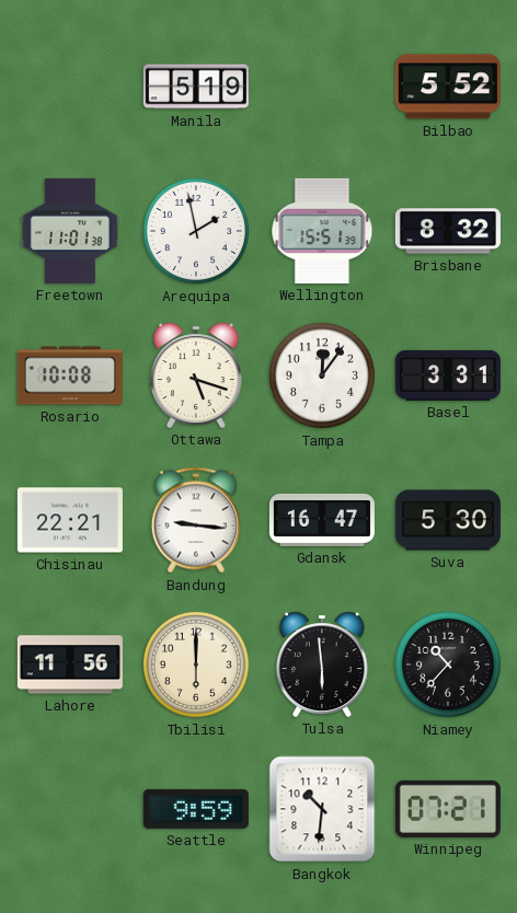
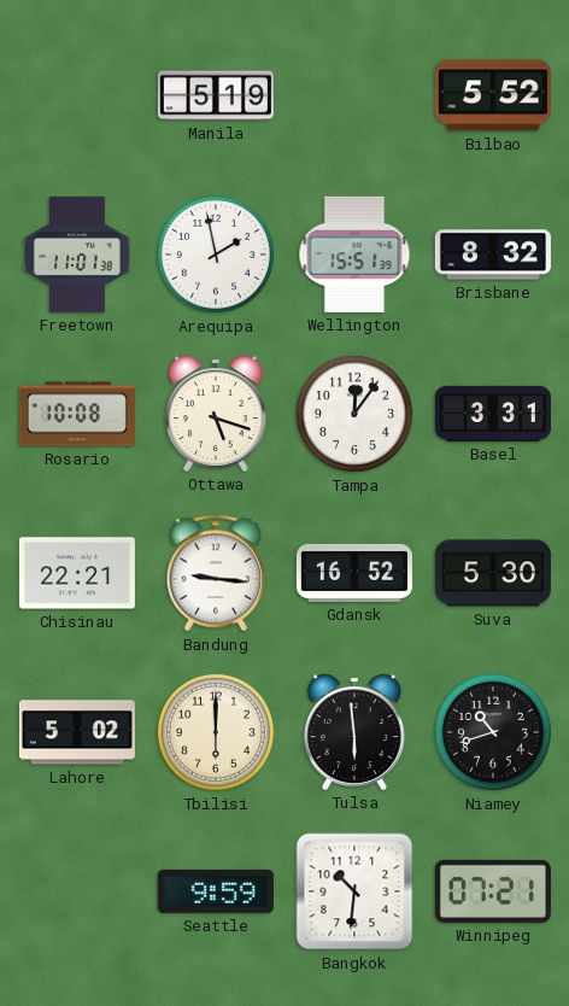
Gdansk: 16:47 -> 16:52 (354, 573)
Lahore: 11:56 -> 5:02 (77, 732)
Niamey: 10:37 -> 10:42 (493, 732)
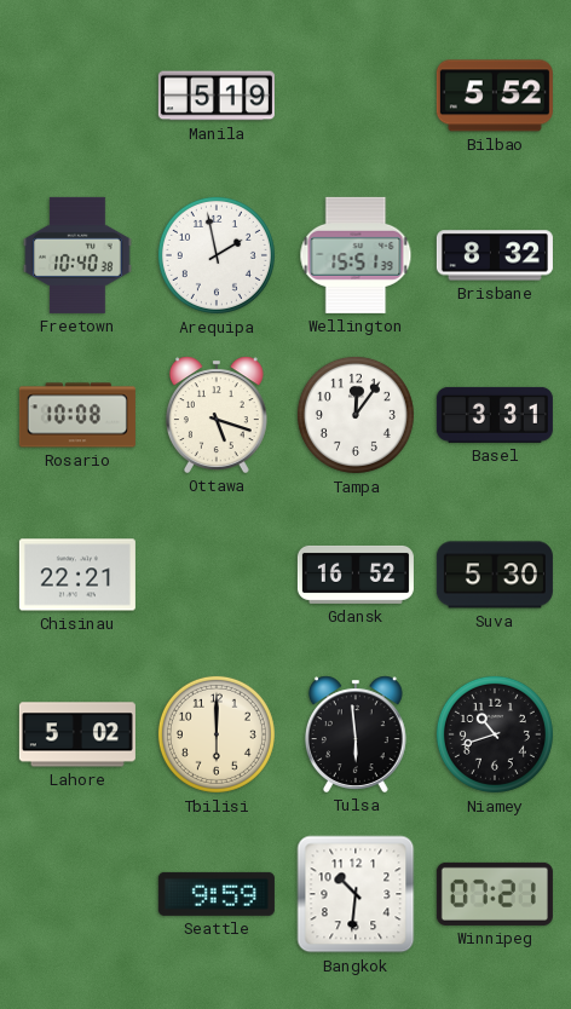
Freetown: 11:01 -> 10:40 (77, 255)
Bandung: 9:16 -> none (215, 573)
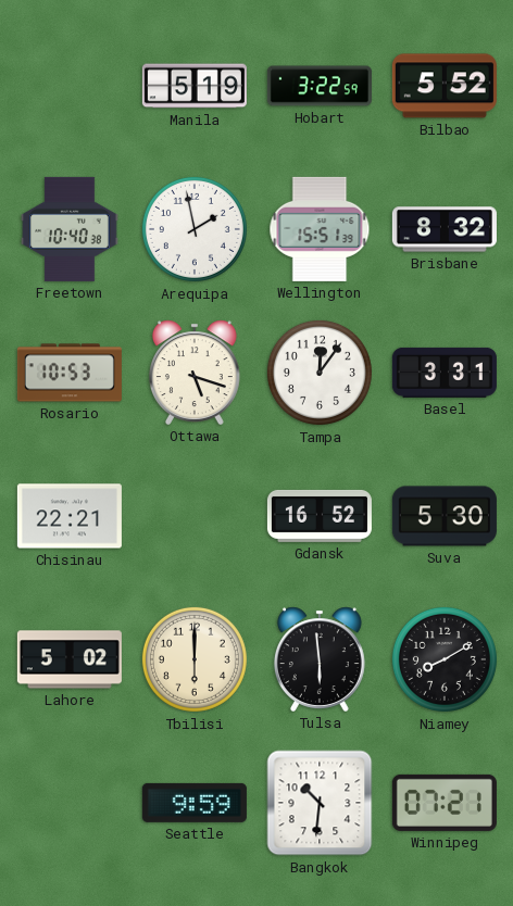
Hobart: none -> 3:22 (320, 86)
Rosario: 10:08 -> 10:53 (70, 373)
Niamey: 10:42 -> 8:10 (445, 659)
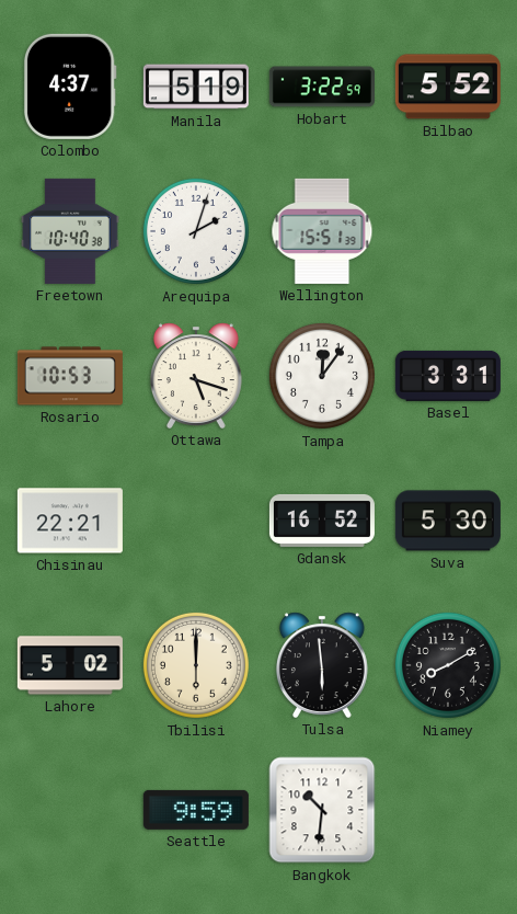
Colombo: none -> 4:37 (70, 87)
Arequipa: 1:58 -> 2:03 (196, 231)
Brisbane: 8:32 -> none (445, 229)
Winnipeg: 07:21 -> none (445, 803)
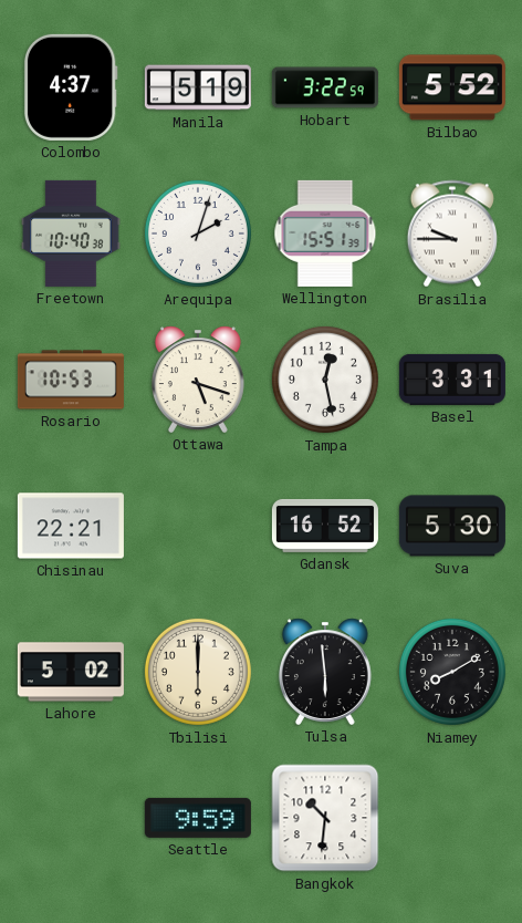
Brasilia: none -> 9:45 (451, 234)
Tampa: 12:06 -> 12:28 (325, 380)
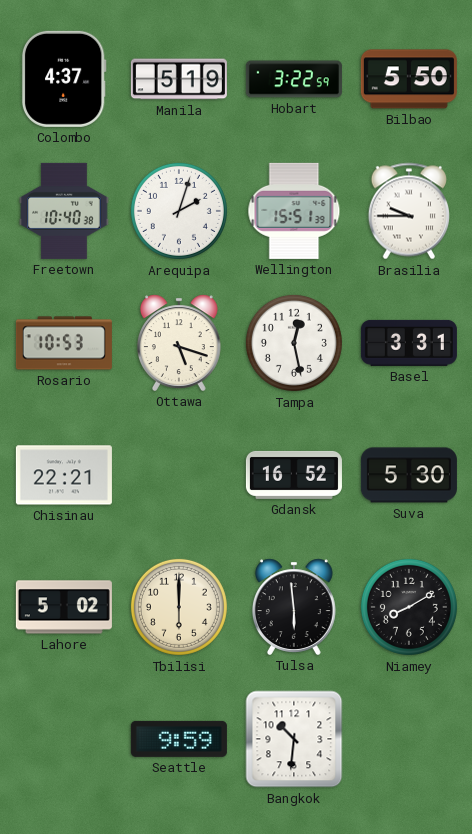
Bilbao: 5:52 -> 5:50 (409, 79)
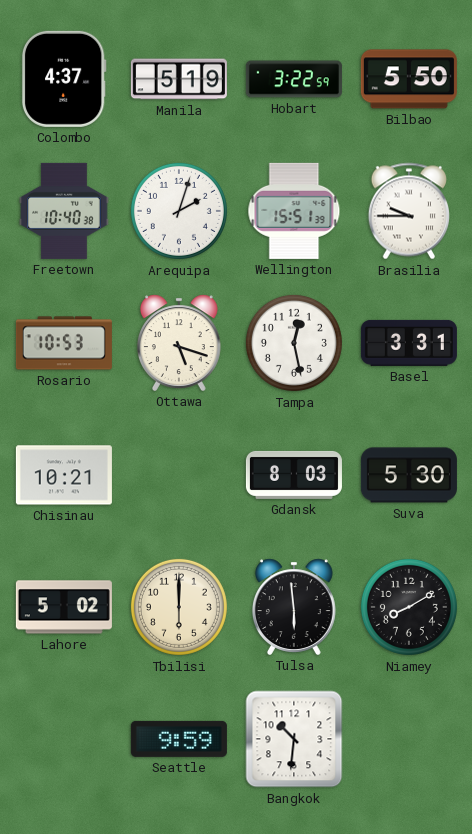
Chisinau: 22:21 -> 10:21 (64, 475)
Gdansk: 16:52 -> 8:03 (294, 475)
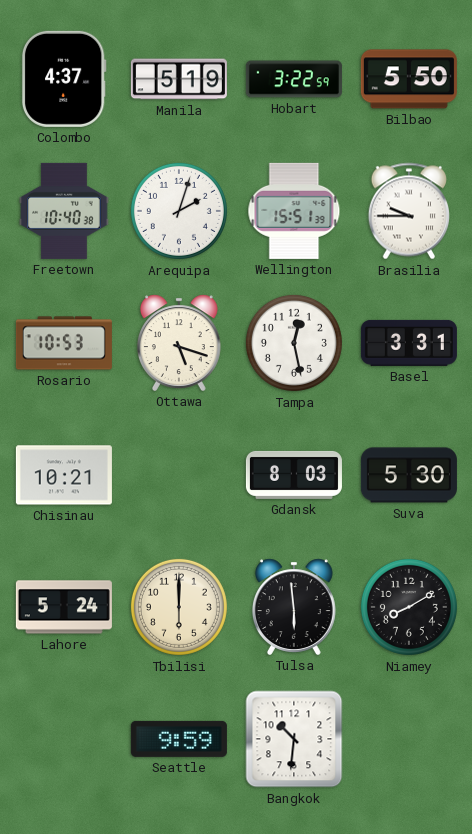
Lahore: 5:02 -> 5:24 (64, 607)
